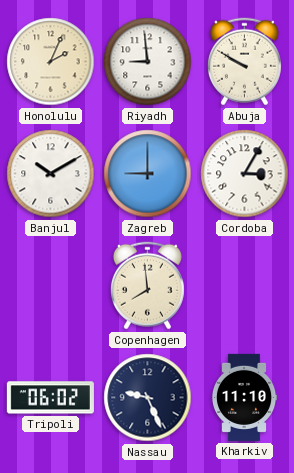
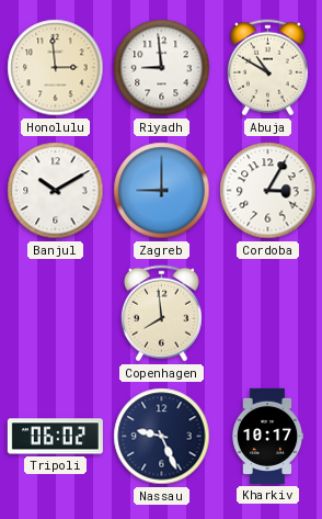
Honolulu: 2:04 -> 2:59 (56, 68)
Abuja: 9:50 -> 10:50 (267, 68)
Kharkiv: 11:10 -> 10:17 (267, 436)
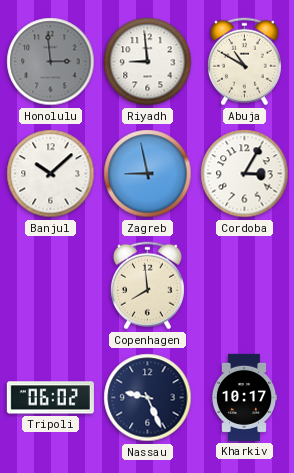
Honolulu dial: cream -> grey (51, 62)
Banjul: 10:10 -> 10:08 (51, 174)
Zagreb: 9:00 -> 8:58 (148, 174)
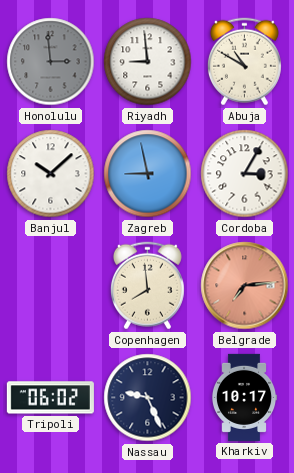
Belgrade: none -> 7:14 (245, 286)
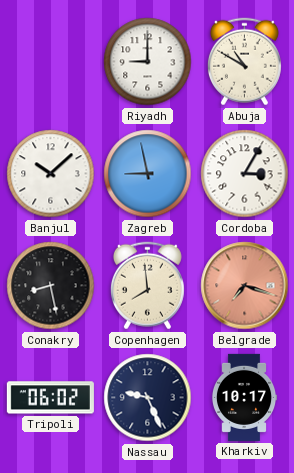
Honolulu: 2:59 -> none (51, 62)
Riyadh: 8:59 -> 9:00 (148, 62)
Conakry: none -> 8:28 (51, 286)
Belgrade: 7:14 -> 7:18 (245, 286)
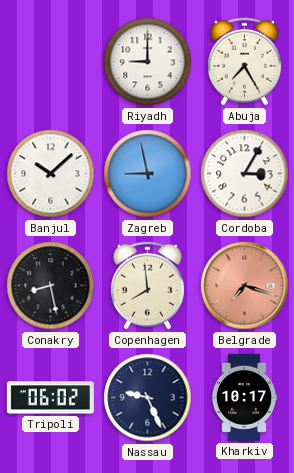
Abuja: 10:50 -> 7:25 (244, 62)
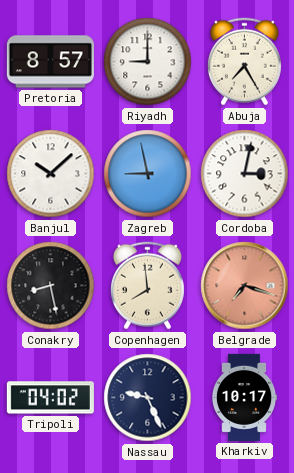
Pretoria: none -> 8:57 (50, 62)
Cordoba: 3:05 -> 3:02 (245, 174)
Tripoli: 06:02 -> 04:02 (50, 398)
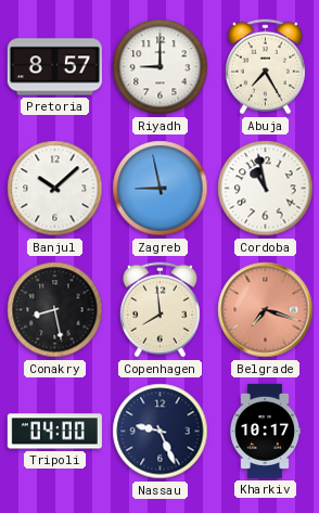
Cordoba: 3:02 -> 10:58 (266, 189)
Tripoli: 04:02 -> 04:00 (54, 432)
